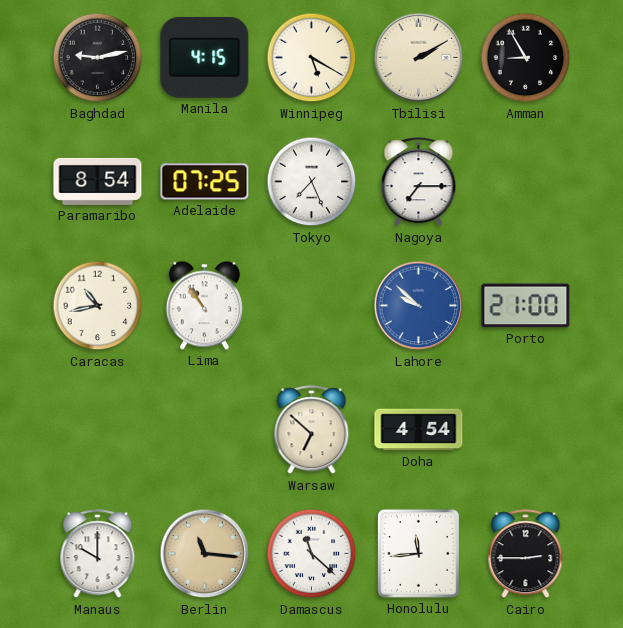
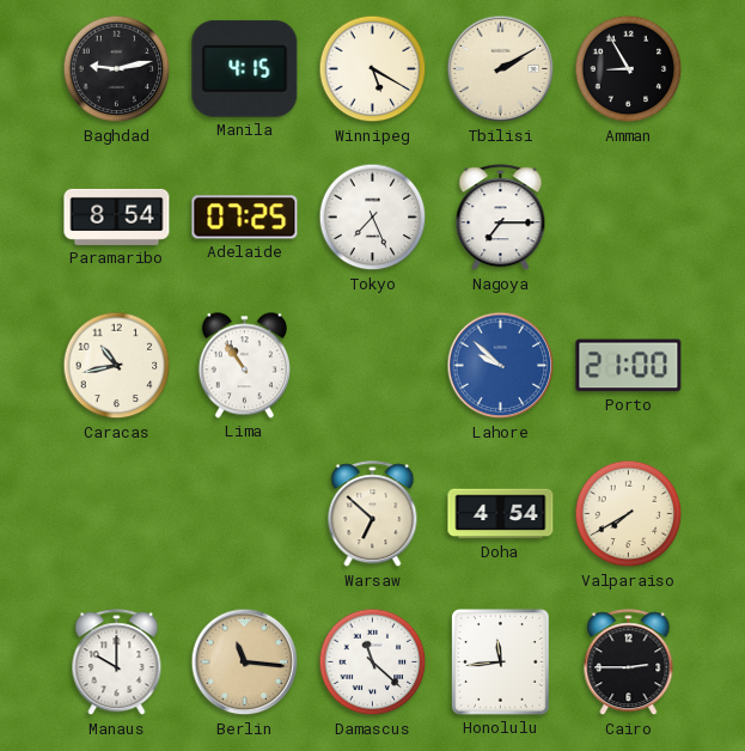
Valparaiso: none -> 7:40 (629, 514)
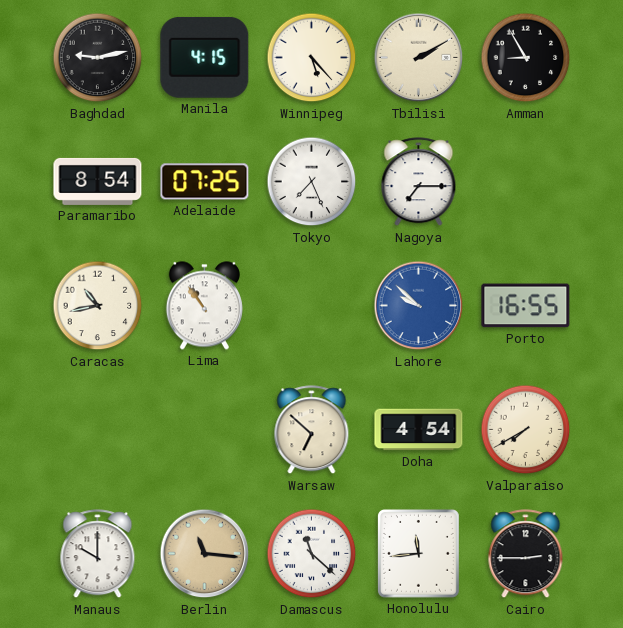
Winnipeg: 5:20 -> 5:23 (312, 58)
Porto: 21:00 -> 16:55 (526, 306)
